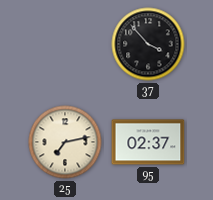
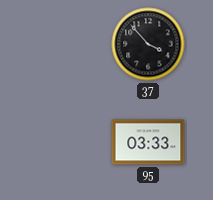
25: 7:13 -> none (65, 142)
95: 02:37 -> 03:33 (148, 142)
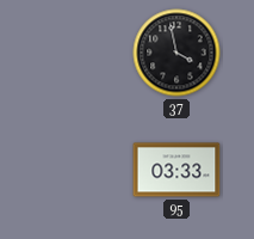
37: 3:53 -> 3:58 (176, 53)
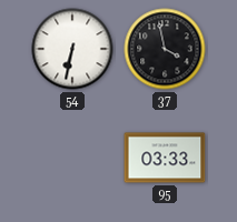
54: none -> 6:32 (72, 49)
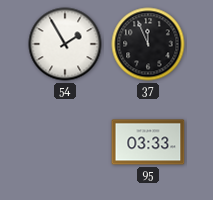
54: 6:32 -> 1:55 (65, 44)
37: 3:58 -> 11:56 (148, 44)
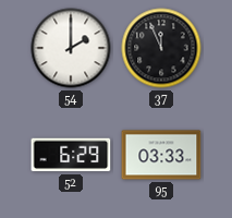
54: 1:55 -> 2:00 (71, 48)
52: none -> 6:29 (71, 155)
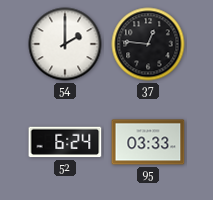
37: 11:56 -> 12:46 (148, 44)
52: 6:29 -> 6:24 (65, 142)
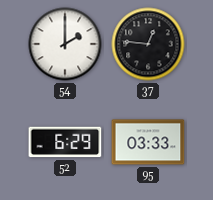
52: 6:24 -> 6:29 (65, 142)
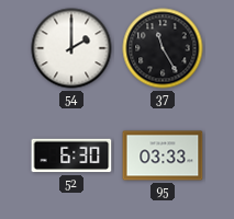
37: 12:46 -> 11:25 (163, 48)
52: 6:29 -> 6:30 (71, 155)
